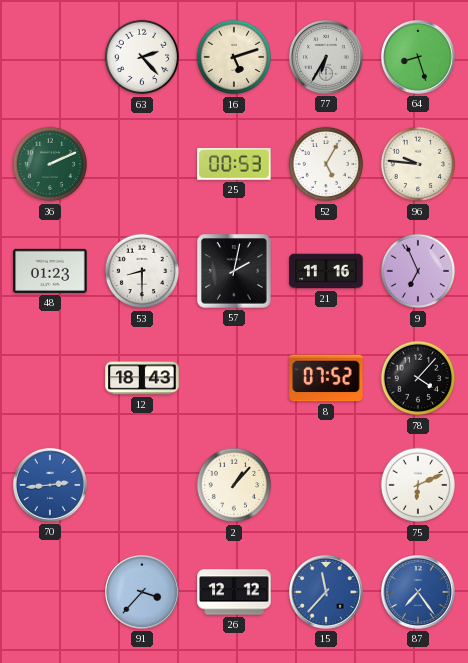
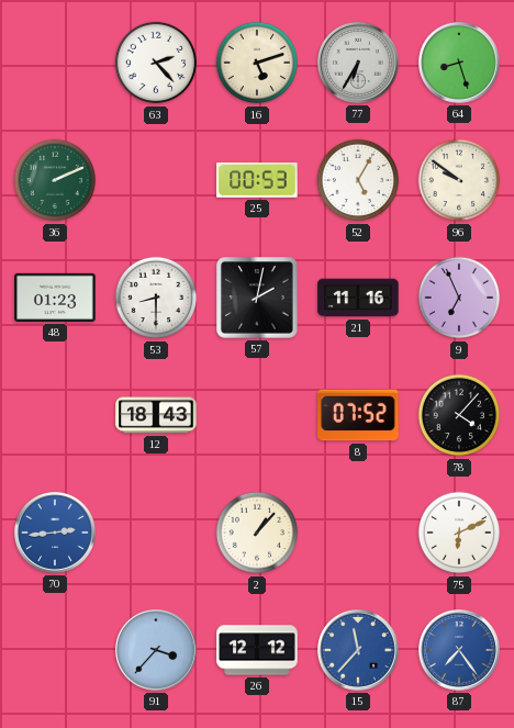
96: 9:46 -> 9:51 (459, 180)
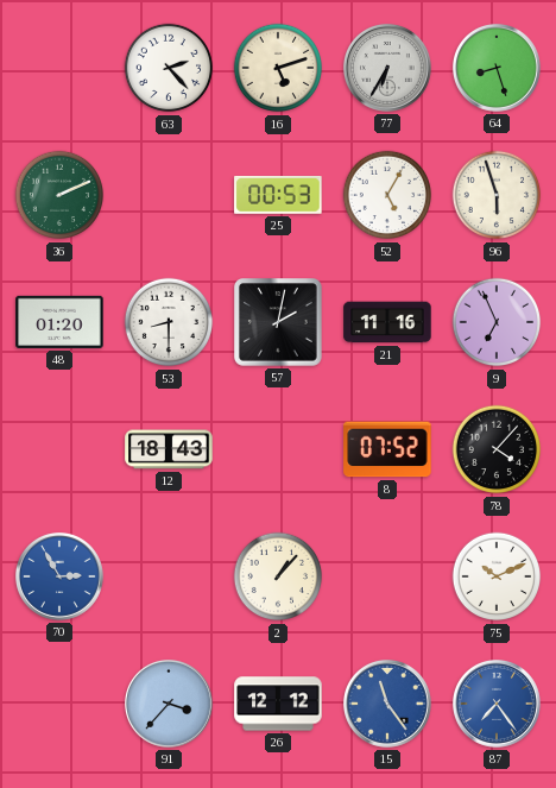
96: 9:51 -> 5:57 (497, 195)
48: 01:23 -> 01:20 (59, 322)
70: 2:44 -> 2:55 (61, 578)
75: 6:11 -> 10:11 (497, 576)
15: 11:37 -> 11:24 (388, 705)
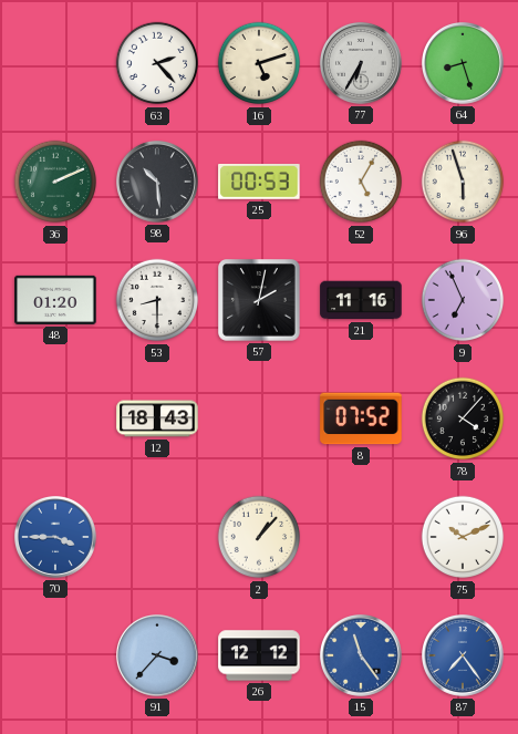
98: none -> 10:29 (158, 183)
70: 2:55 -> 3:45 (56, 538)
